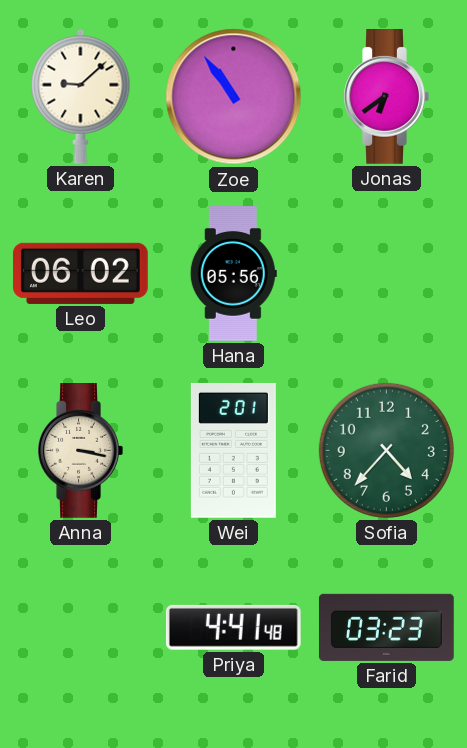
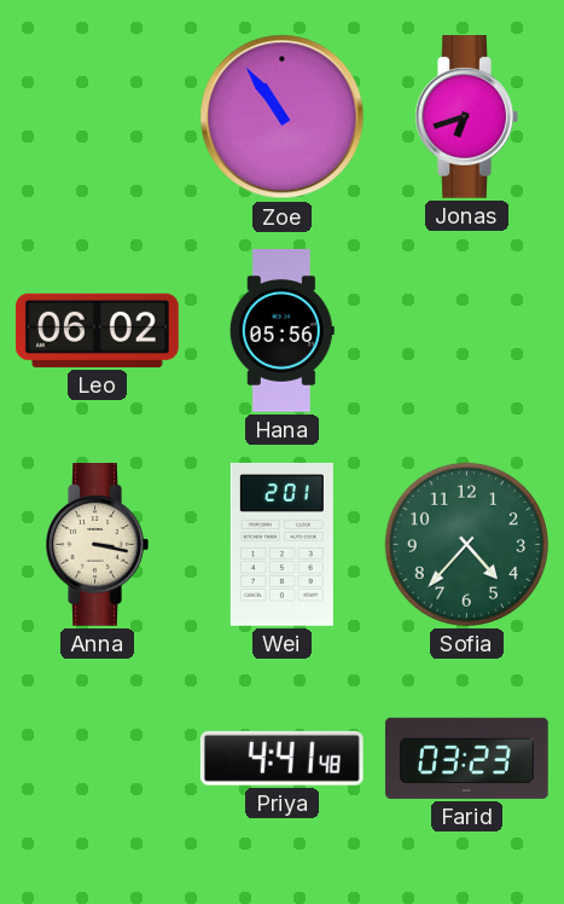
Karen: 9:08 -> none (81, 96)
Jonas: 6:39 -> 6:42 (466, 117)
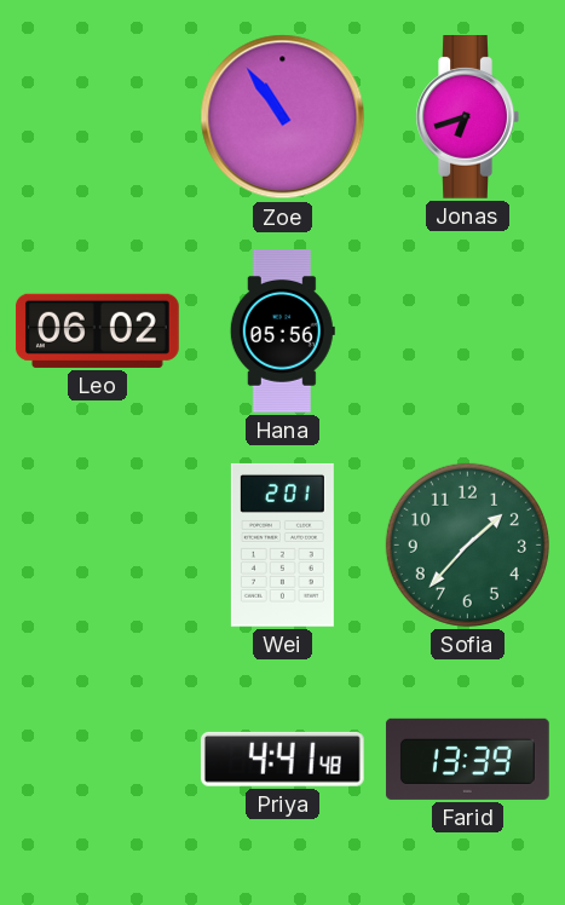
Anna: 3:17 -> none (97, 545)
Sofia: 4:37 -> 1:37 (467, 544)
Farid: 03:23 -> 13:39 (467, 759)
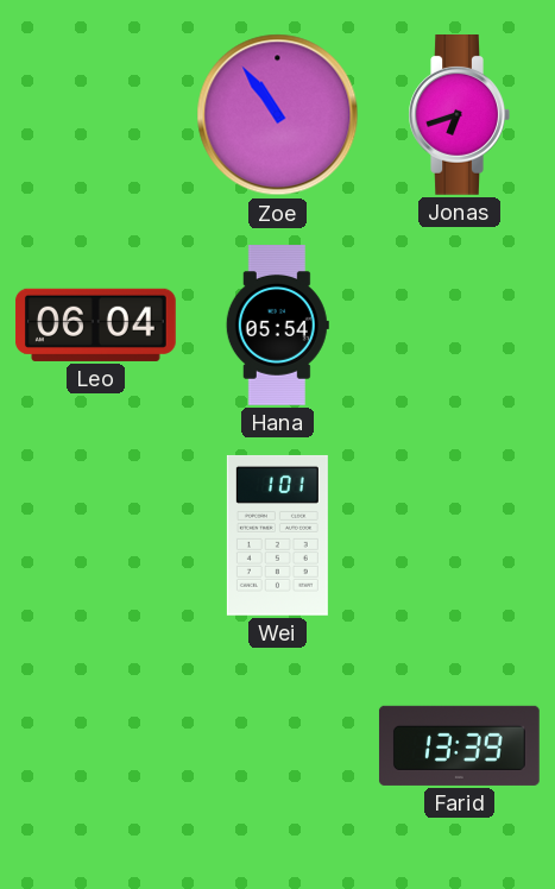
Leo: 06:02 -> 06:04 (95, 324)
Hana: 05:56 -> 05:54 (277, 326)
Wei: 2:01 -> 1:01 (277, 535)
Sofia: 1:37 -> none (467, 544)
Priya: 4:41 -> none (282, 759)
